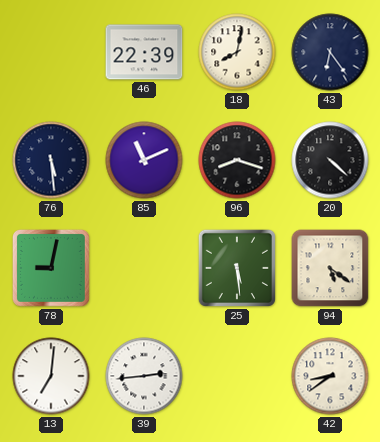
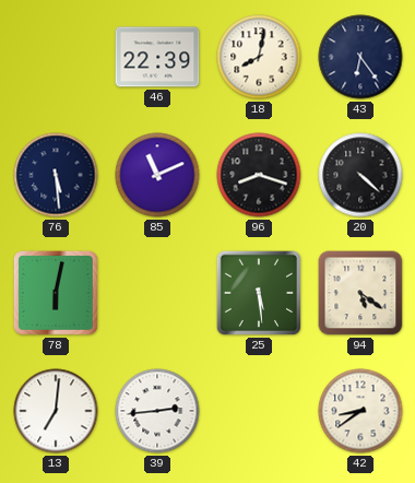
78: 9:02 -> 6:02 (56, 293)
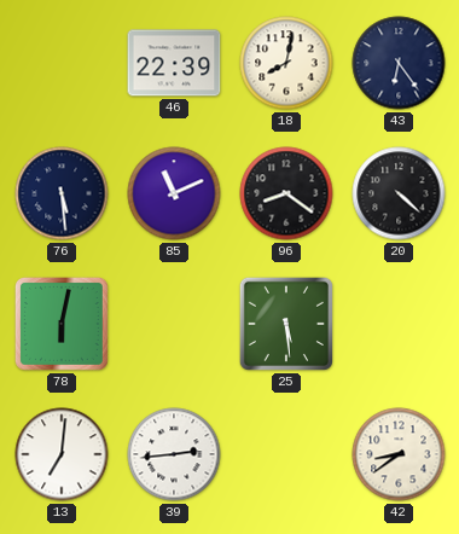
96: 8:18 -> 8:21 (286, 193)
94: 5:21 -> none (360, 293)
